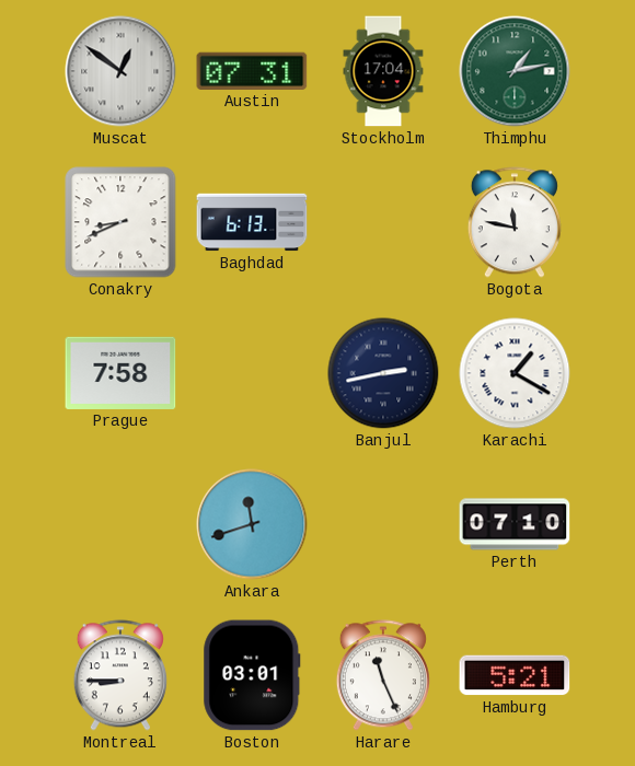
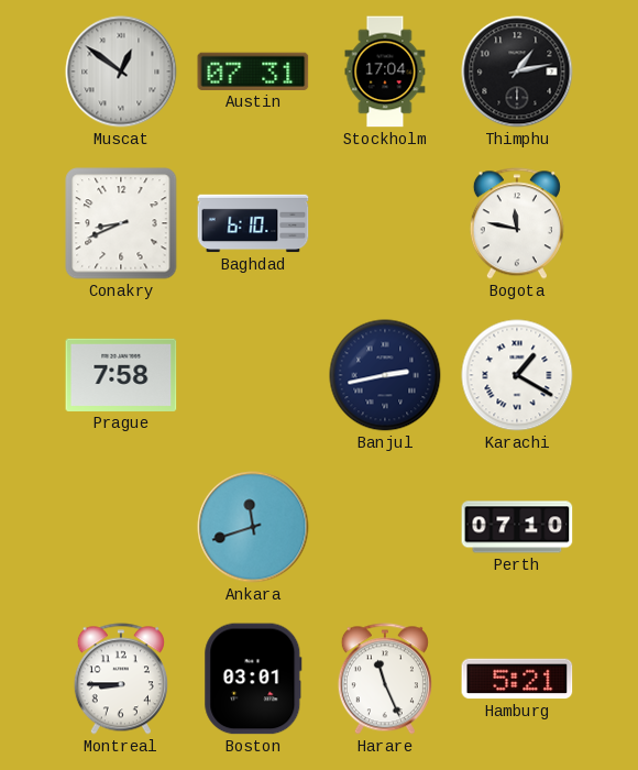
Thimphu dial: green -> black (517, 71)
Baghdad: 6:13 -> 6:10 (253, 223)
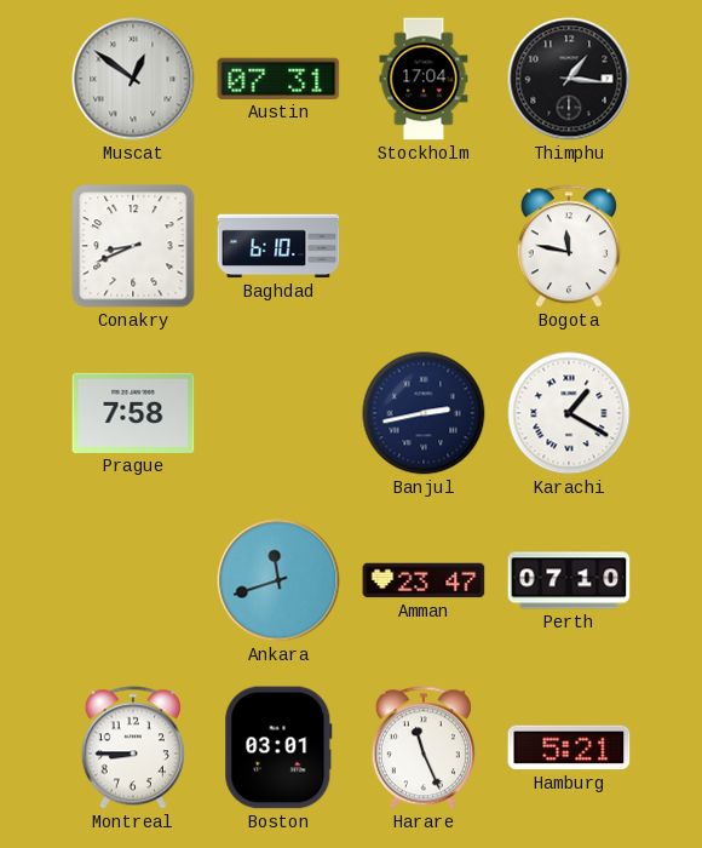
Thimphu: 1:13 -> 1:16 (569, 79)
Amman: none -> 23:47 (424, 580)
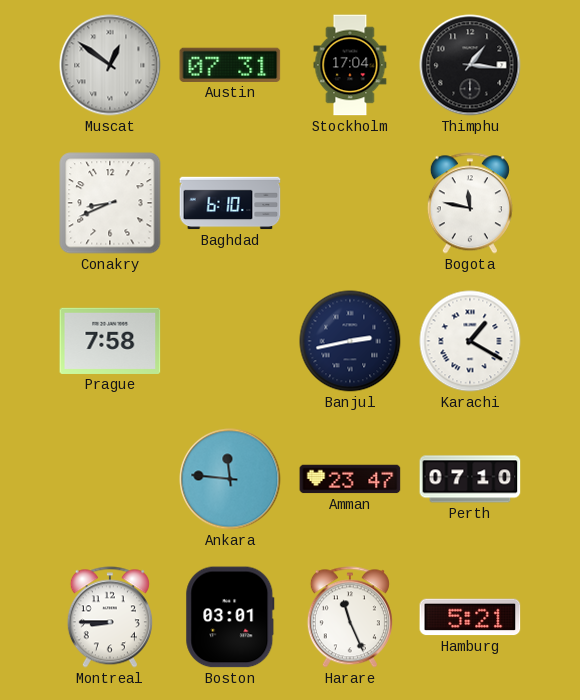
Ankara: 11:42 -> 11:46 (230, 479)
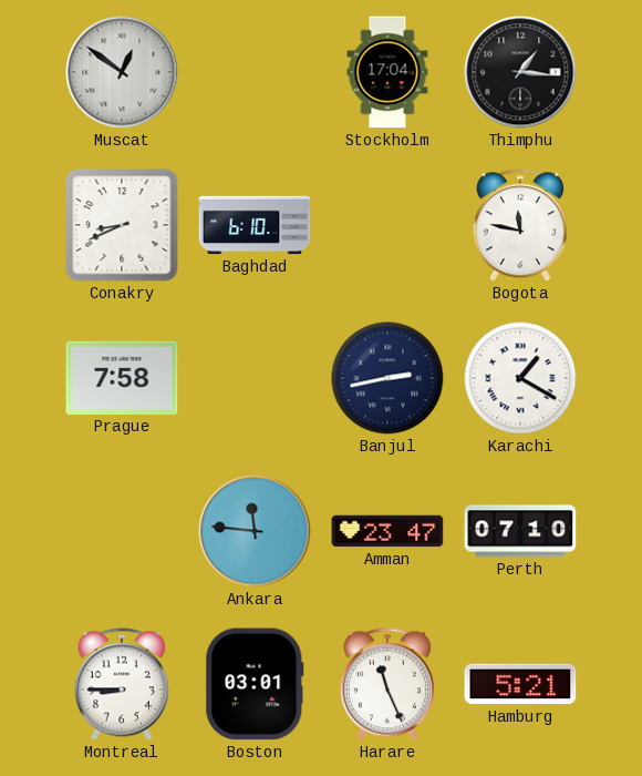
Austin: 07:31 -> none (230, 65)
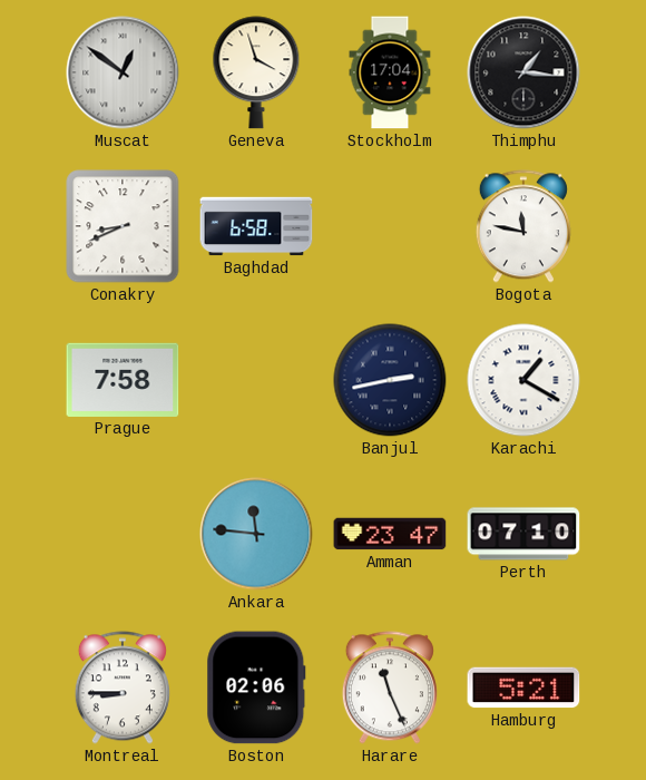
Geneva: none -> 3:57 (256, 72)
Baghdad: 6:10 -> 6:58 (256, 226)
Boston: 03:01 -> 02:06 (256, 688)
